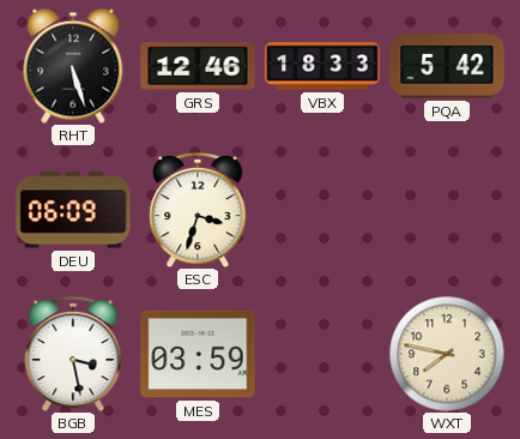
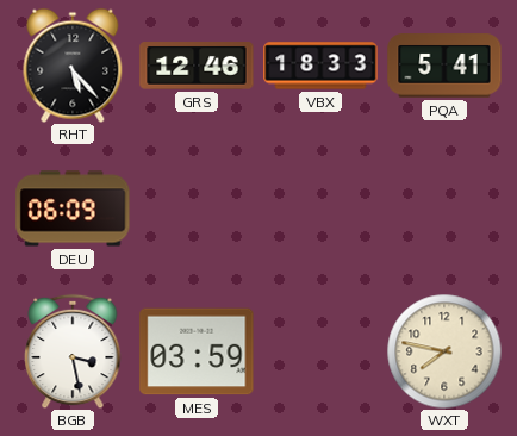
RHT: 5:27 -> 5:23 (73, 66)
PQA: 5:42 -> 5:41 (444, 66)
ESC: 3:33 -> none (198, 210)
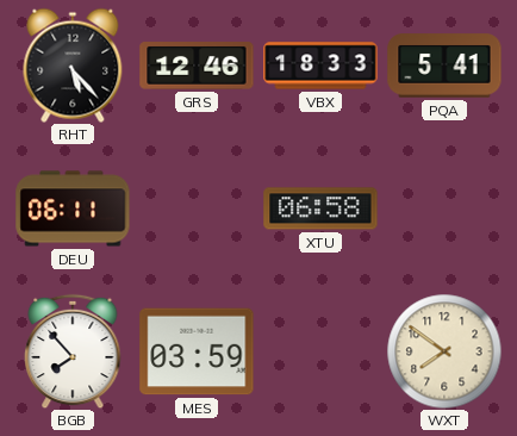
DEU: 06:09 -> 06:11 (73, 208)
XTU: none -> 06:58 (320, 208)
BGB: 3:28 -> 7:53 (73, 351)
WXT: 7:47 -> 7:51 (444, 351)
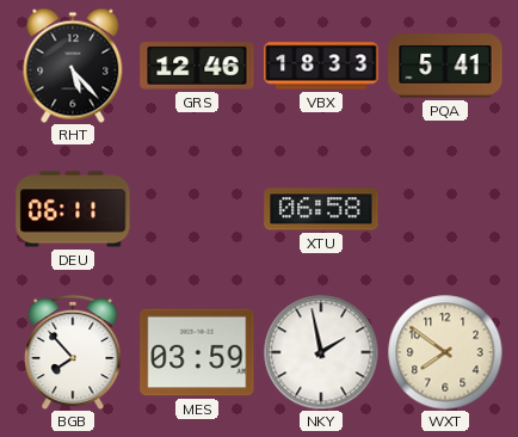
NKY: none -> 1:58 (321, 352)
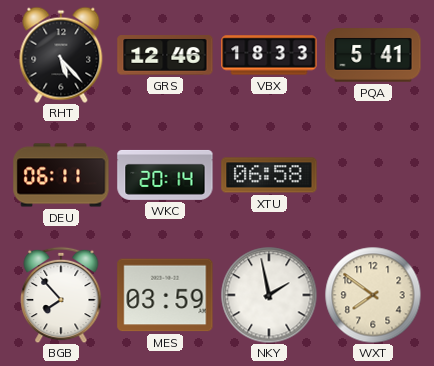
WKC: none -> 20:14 (165, 175)
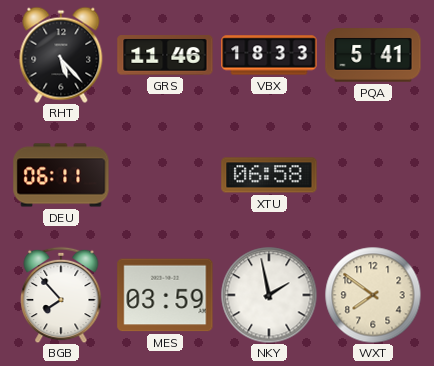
GRS: 12:46 -> 11:46 (165, 55)
WKC: 20:14 -> none (165, 175)
